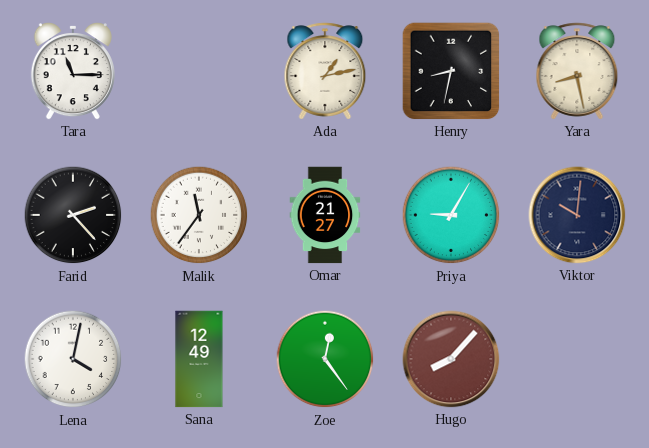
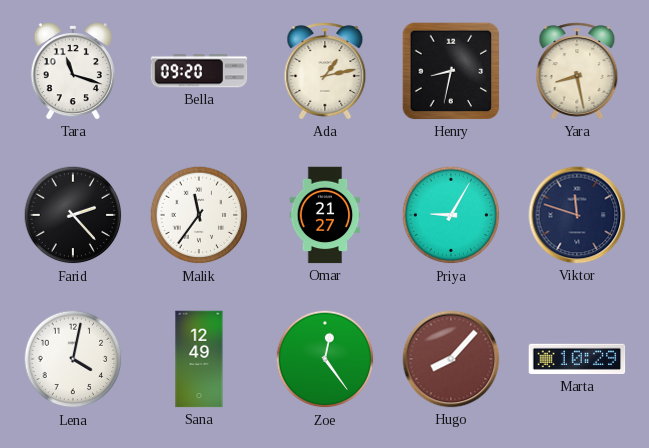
Tara: 11:15 -> 11:18 (73, 72)
Bella: none -> 09:20 (199, 71)
Viktor: 10:01 -> 11:48 (577, 215)
Marta: none -> 10:29 (577, 359)
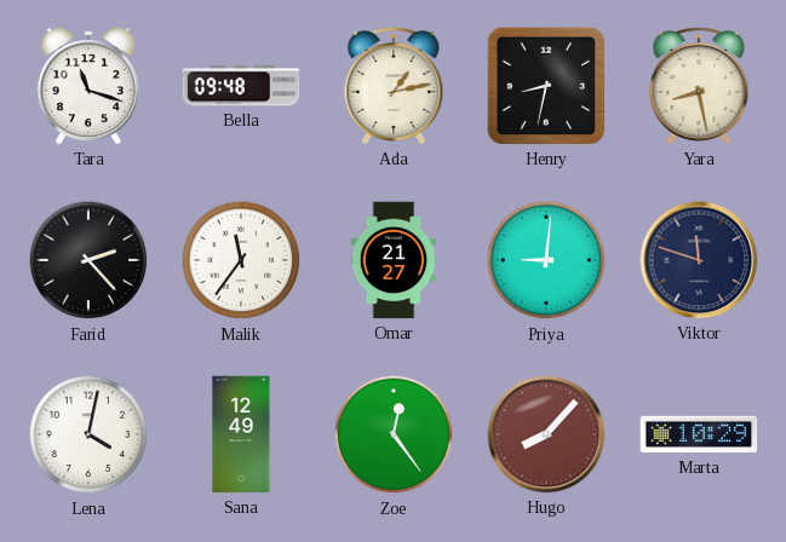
Bella: 09:20 -> 09:48 (241, 86)
Priya: 9:05 -> 9:01 (546, 260)
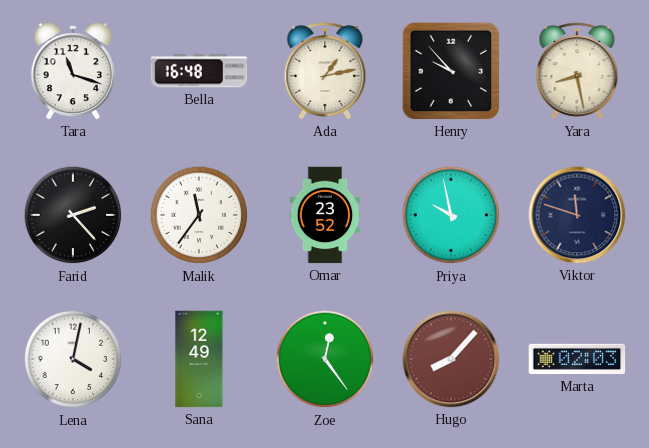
Bella: 09:48 -> 16:48 (199, 71)
Henry: 8:32 -> 9:53 (451, 71)
Omar: 21:27 -> 23:52 (325, 215)
Priya: 9:01 -> 9:58 (451, 215)
Marta: 10:29 -> 02:03 (577, 359)
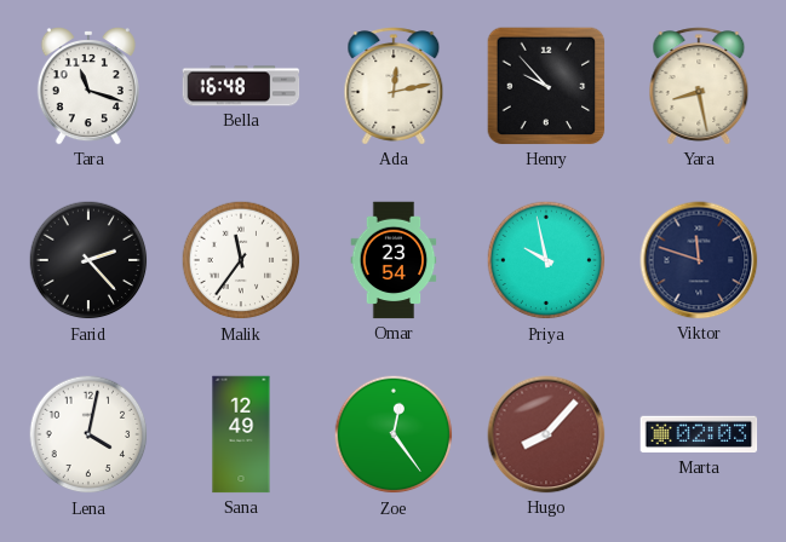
Ada: 1:13 -> 12:13 (394, 86)
Omar: 23:52 -> 23:54 (394, 260)
